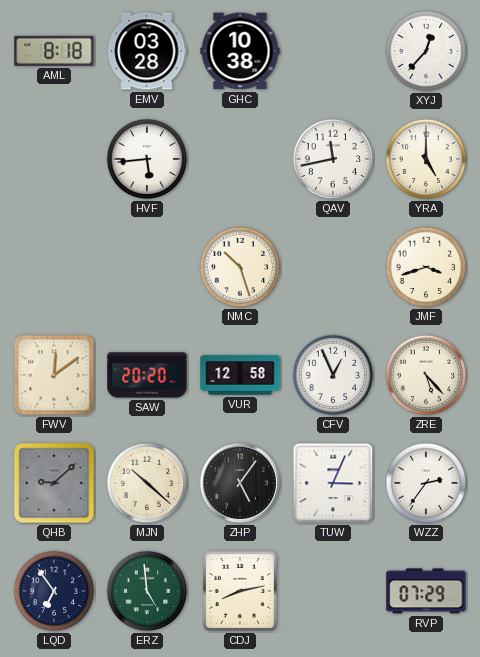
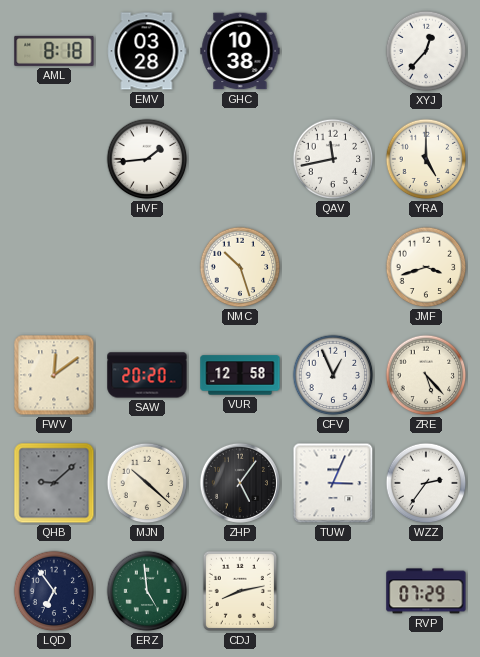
HVF: 5:44 -> 1:44 (147, 159)
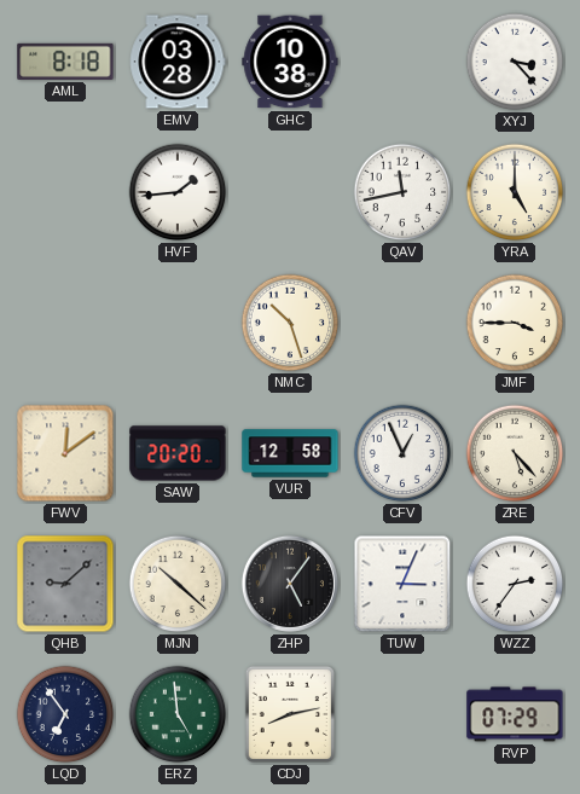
XYJ: 12:37 -> 3:23 (515, 62)
JMF: 3:42 -> 3:45 (515, 323)
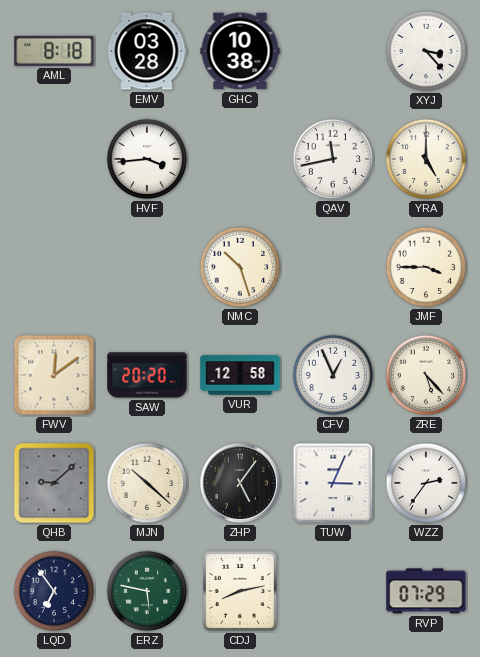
HVF: 1:44 -> 3:44 (147, 159)
ERZ: 4:59 -> 5:47 (147, 591)
